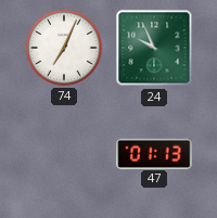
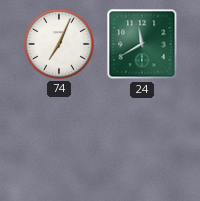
24: 9:56 -> 11:40 (142, 44)
47: 01:13 -> none (154, 153)
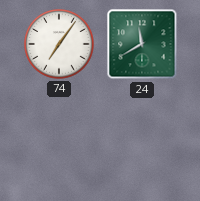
74: 7:04 -> 7:06 (60, 45)
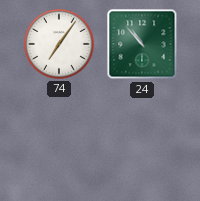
24: 11:40 -> 10:53 (142, 44)
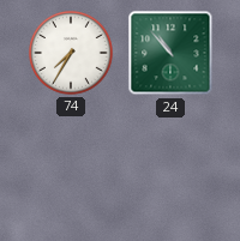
74: 7:06 -> 7:35 (72, 54)
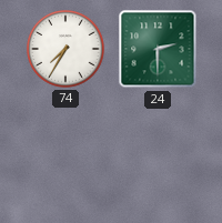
24: 10:53 -> 2:30 (158, 49)
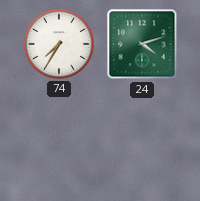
24: 2:30 -> 4:12 (142, 44)
